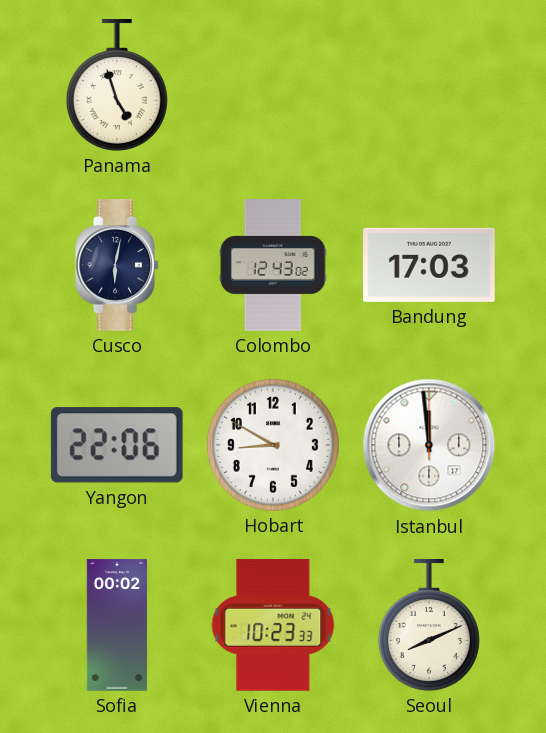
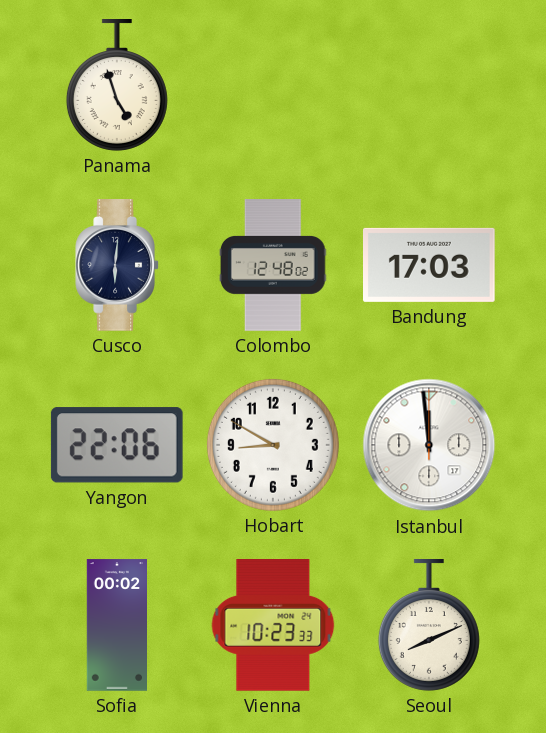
Cusco: 6:02 -> 6:01 (117, 265)
Colombo: 12:43 -> 12:48 (273, 265)
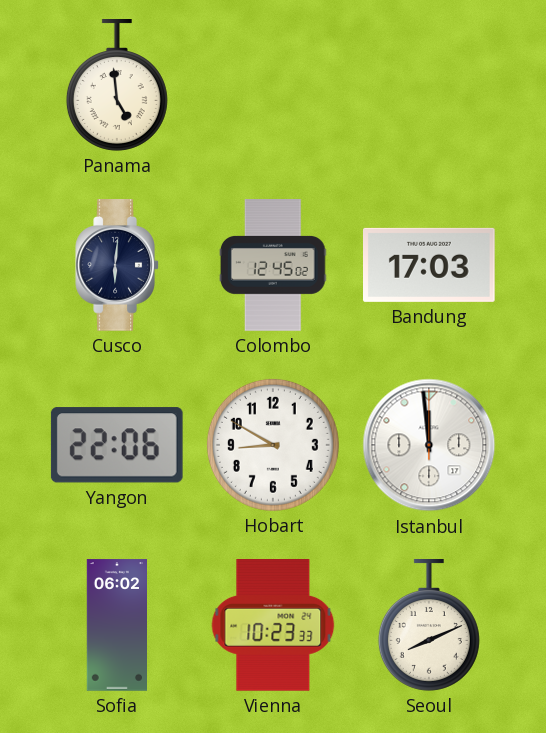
Panama: 4:57 -> 4:59 (117, 86)
Colombo: 12:48 -> 12:45 (273, 265)
Sofia: 00:02 -> 06:02 (117, 625)
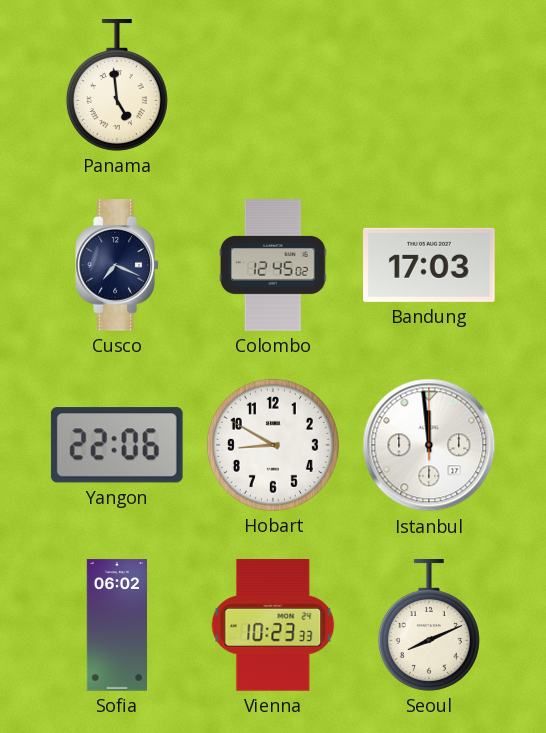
Cusco: 6:01 -> 7:19 (117, 265)
